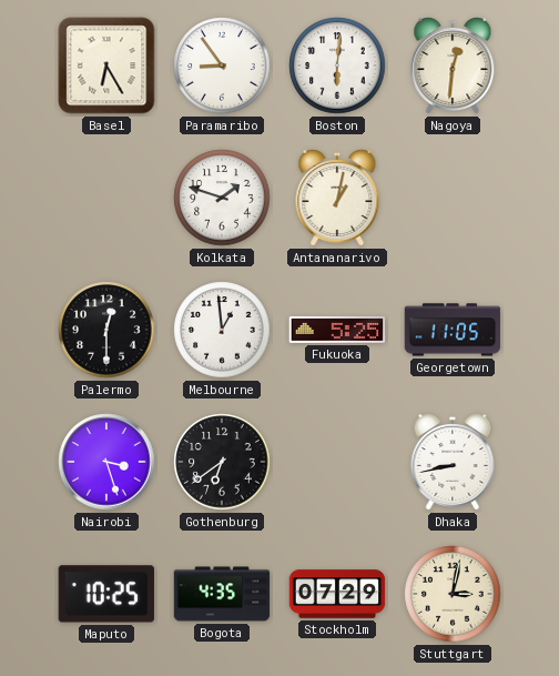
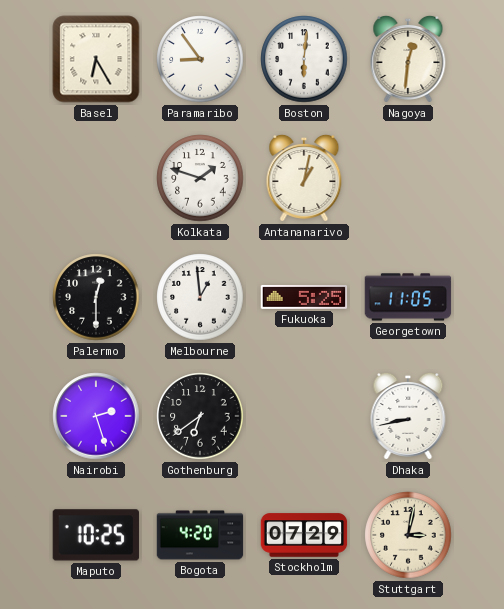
Nairobi: 3:27 -> 2:27 (96, 416)
Bogota: 4:35 -> 4:20 (200, 535)
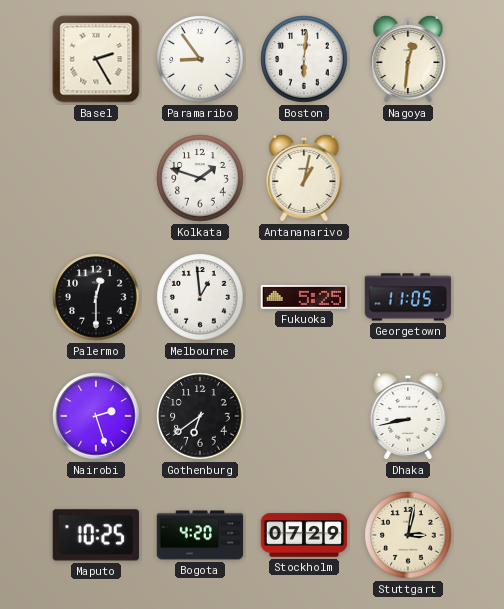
Basel: 6:25 -> 2:25 (96, 59)
